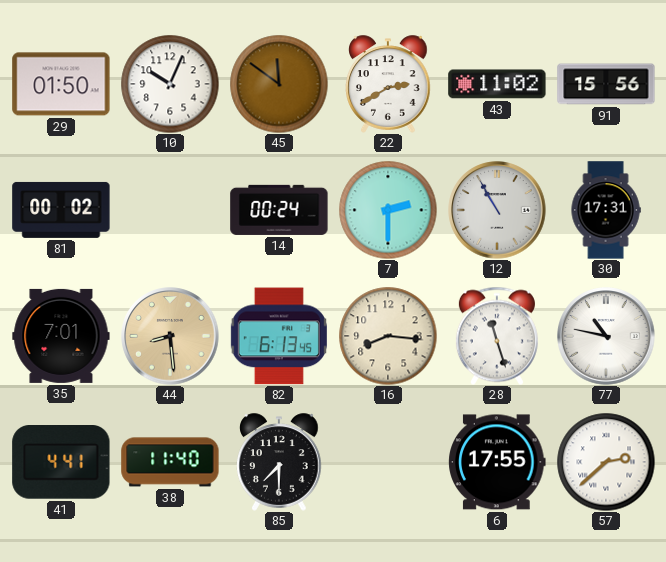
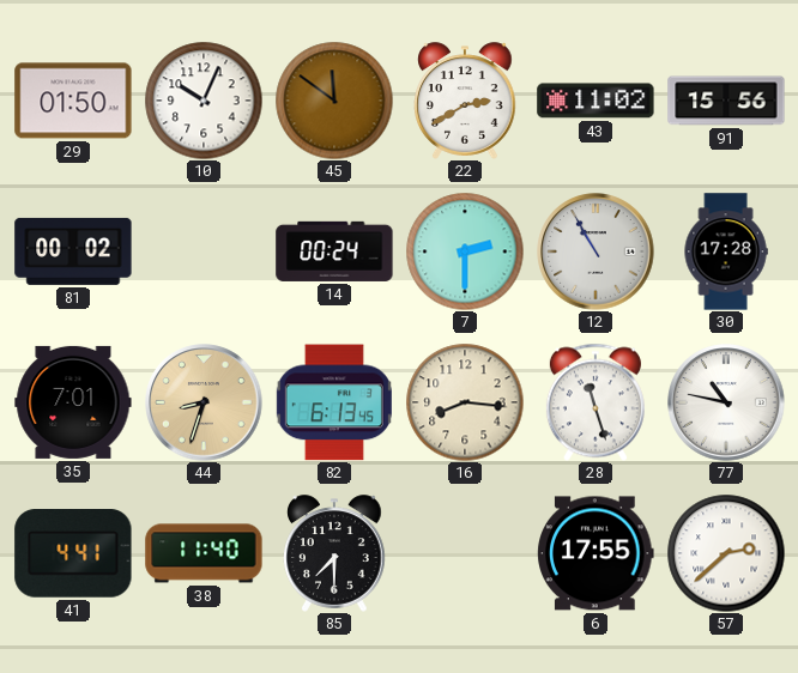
30: 17:31 -> 17:28 (726, 251)
44: 8:29 -> 8:33 (204, 402)
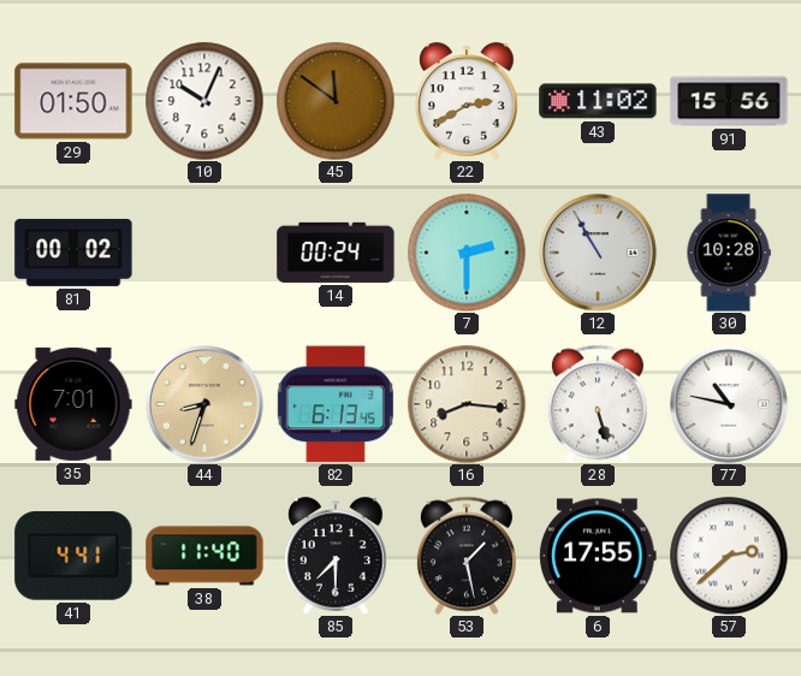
30: 17:28 -> 10:28 (729, 253)
28: 11:27 -> 5:27 (598, 404)
53: none -> 1:28 (467, 556)
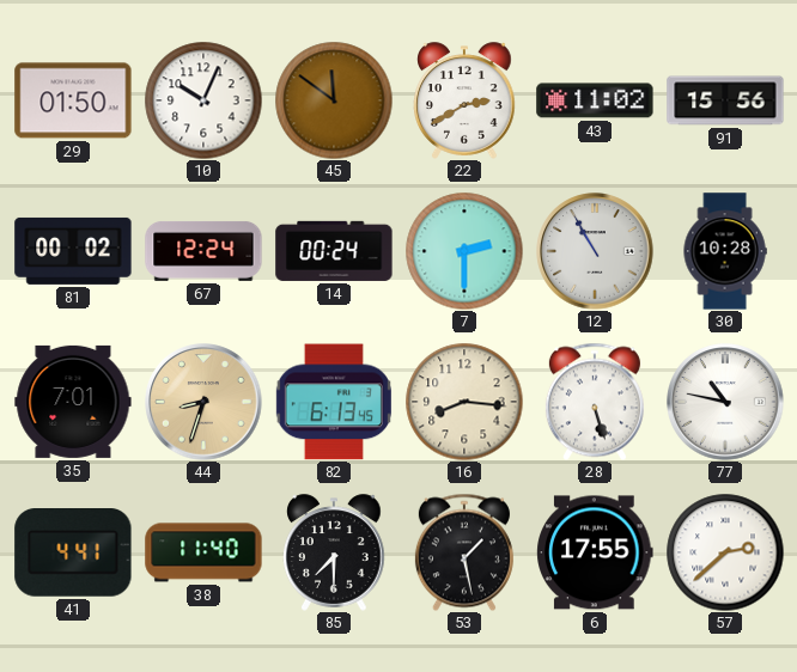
67: none -> 12:24 (203, 251)
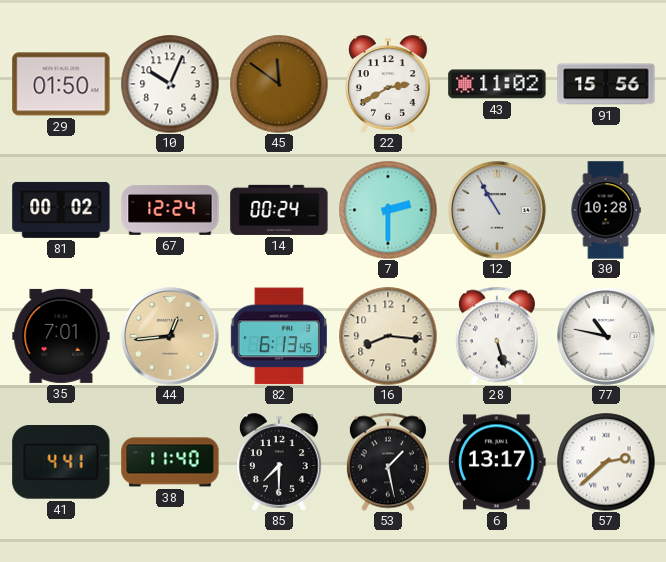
44: 8:33 -> 12:44 (170, 336)
6: 17:55 -> 13:17 (497, 462)
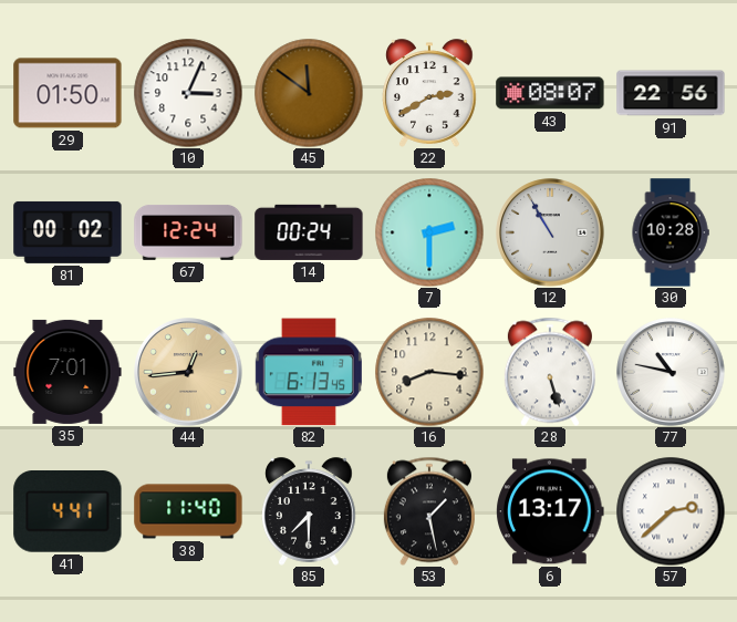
10: 10:04 -> 3:04 (188, 93)
43: 11:02 -> 08:07 (550, 93)
91: 15:56 -> 22:56 (671, 93)
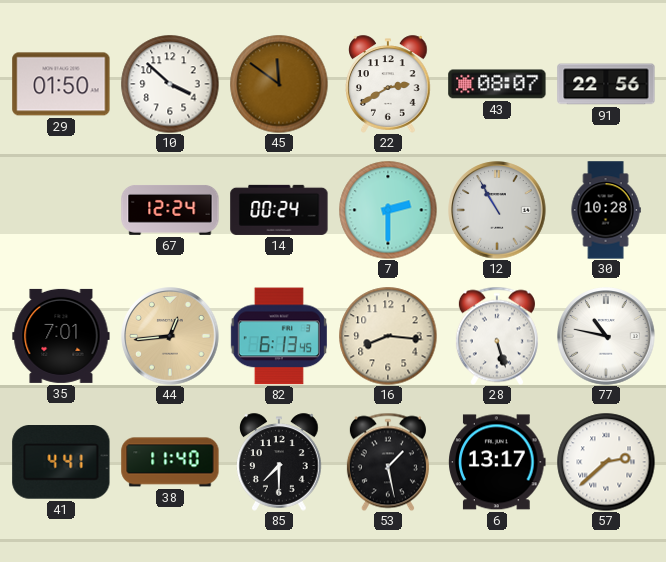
10: 3:04 -> 3:52 (170, 84)
81: 00:02 -> none (68, 232)
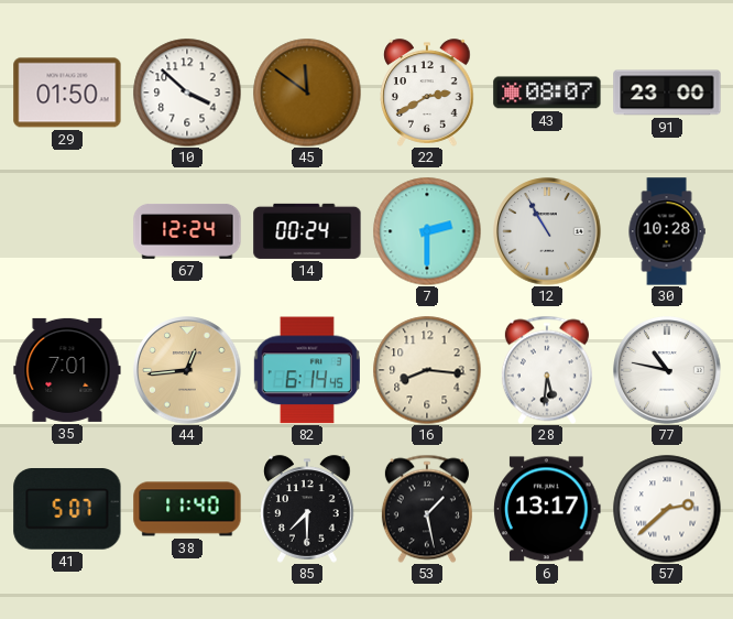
91: 22:56 -> 23:00 (667, 93)
82: 6:13 -> 6:14 (307, 370)
28: 5:27 -> 5:31 (547, 370)
41: 4:41 -> 5:07 (67, 510)
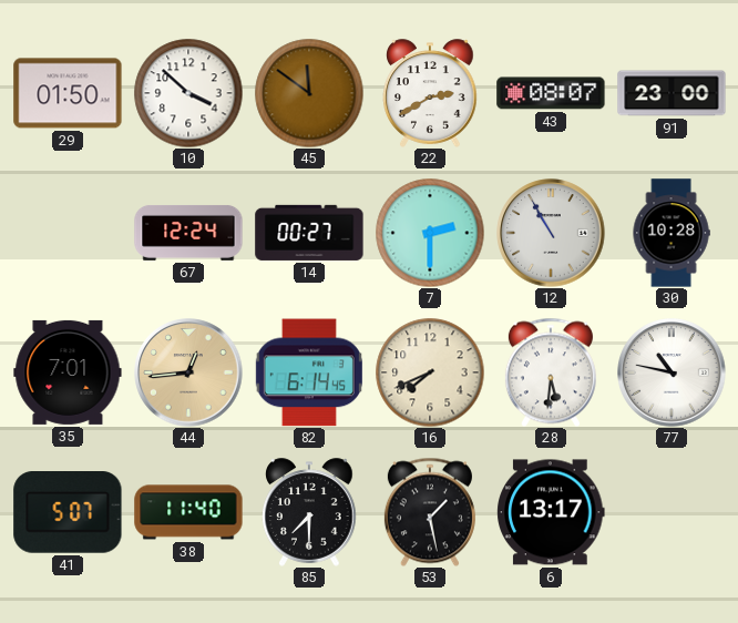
14: 00:24 -> 00:27 (309, 233)
16: 8:16 -> 7:41 (430, 372)
57: 2:38 -> none (667, 509)
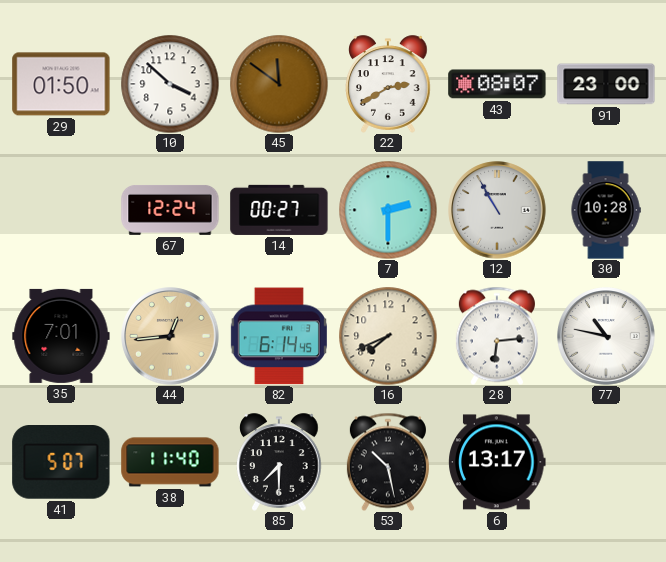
28: 5:31 -> 6:14 (497, 336)
53: 1:28 -> 10:28 (388, 462)
